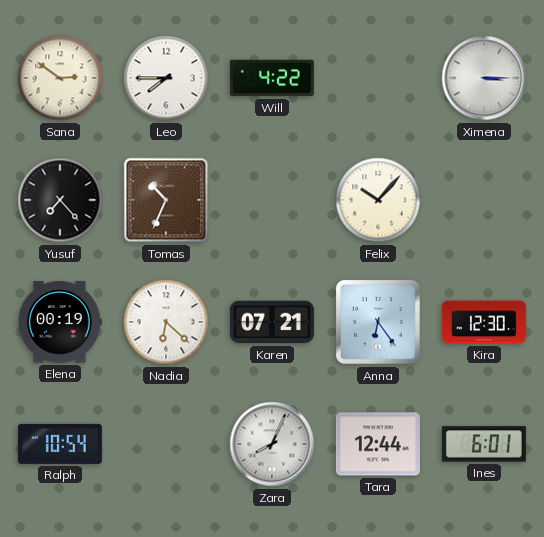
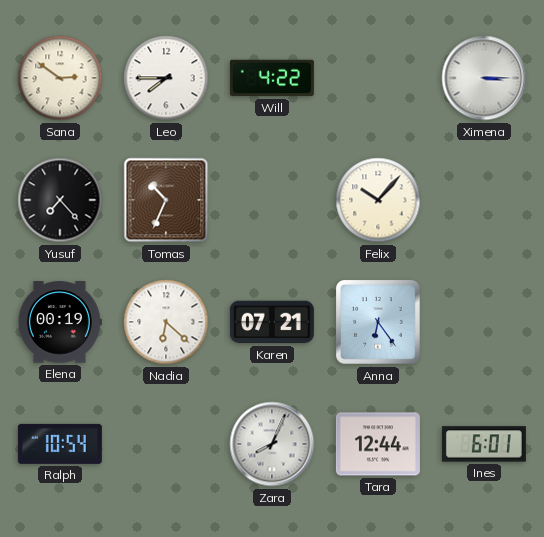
Kira: 12:30 -> none (484, 322)
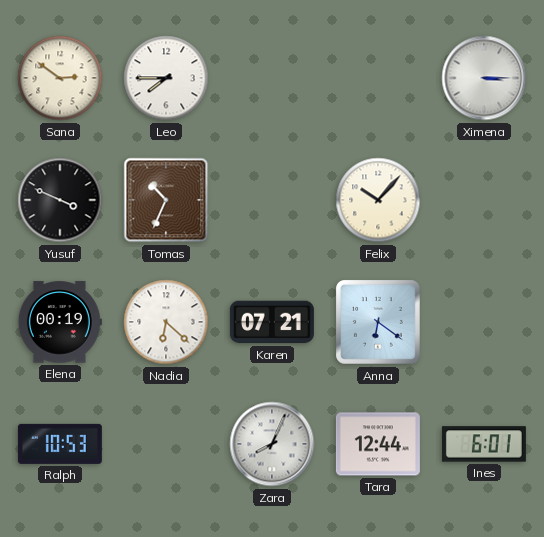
Will: 4:22 -> none (272, 78)
Yusuf: 7:23 -> 3:49 (60, 200)
Anna: 6:24 -> 6:21 (379, 323)
Ralph: 10:54 -> 10:53 (60, 444)
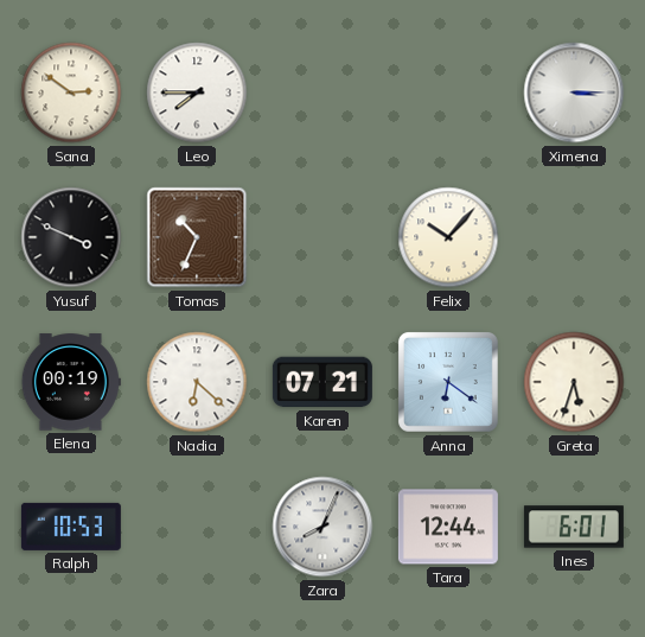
Greta: none -> 5:33 (574, 382)
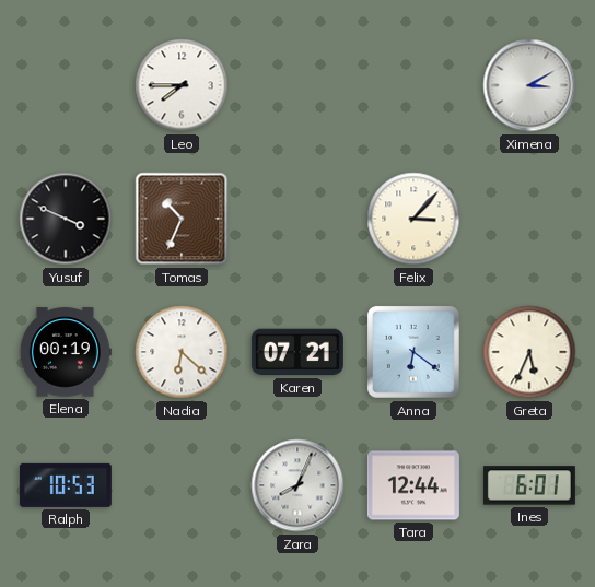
Sana: 2:51 -> none (71, 93)
Ximena: 3:15 -> 3:10 (529, 85)
Felix: 10:07 -> 3:07 (413, 219)
Greta: 5:33 -> 5:34 (529, 352)
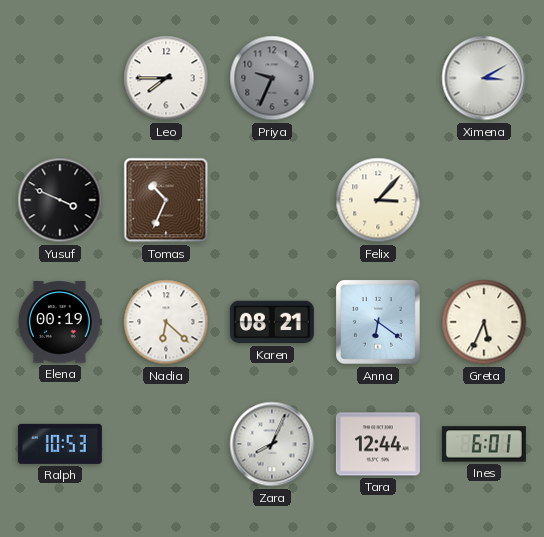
Priya: none -> 9:34 (272, 78)
Karen: 07:21 -> 08:21 (272, 322)
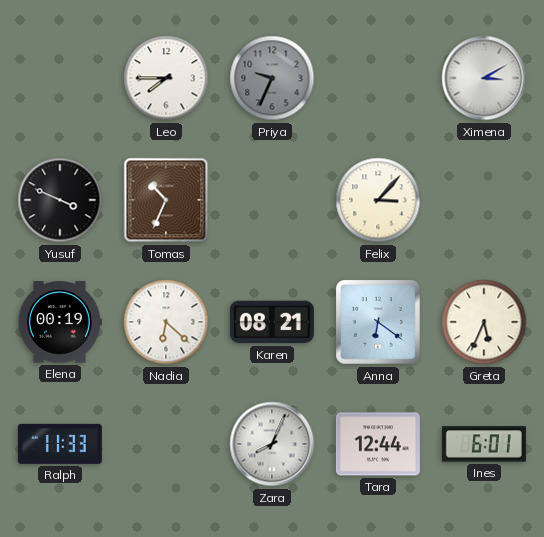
Ralph: 10:53 -> 11:33 (60, 444)
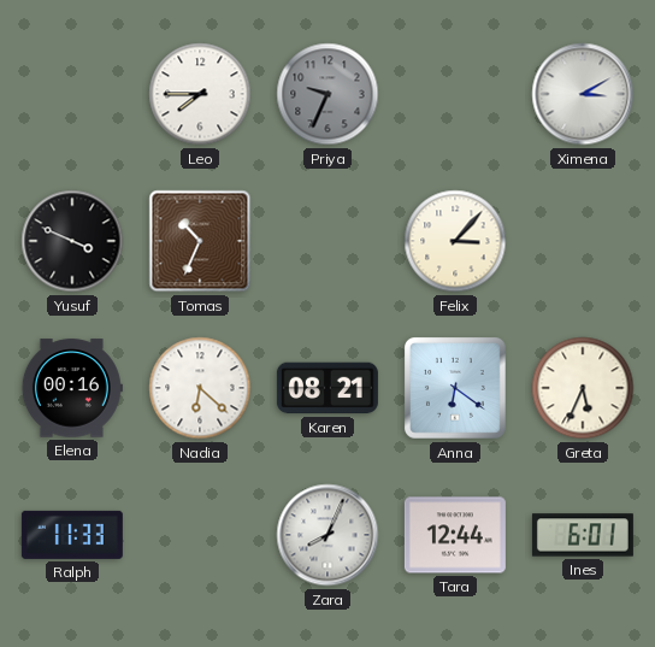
Elena: 00:19 -> 00:16 (72, 388)
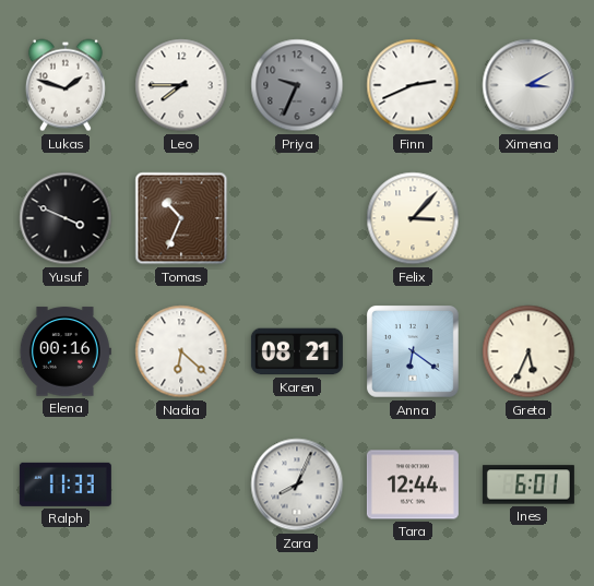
Lukas: none -> 1:48 (66, 85)
Finn: none -> 2:41 (413, 85)
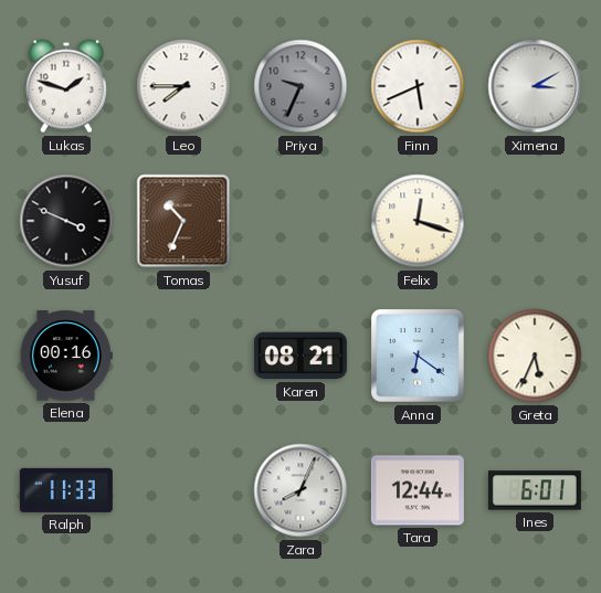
Finn: 2:41 -> 5:41 (418, 86)
Felix: 3:07 -> 12:18 (418, 221)
Nadia: 6:22 -> none (181, 351)
